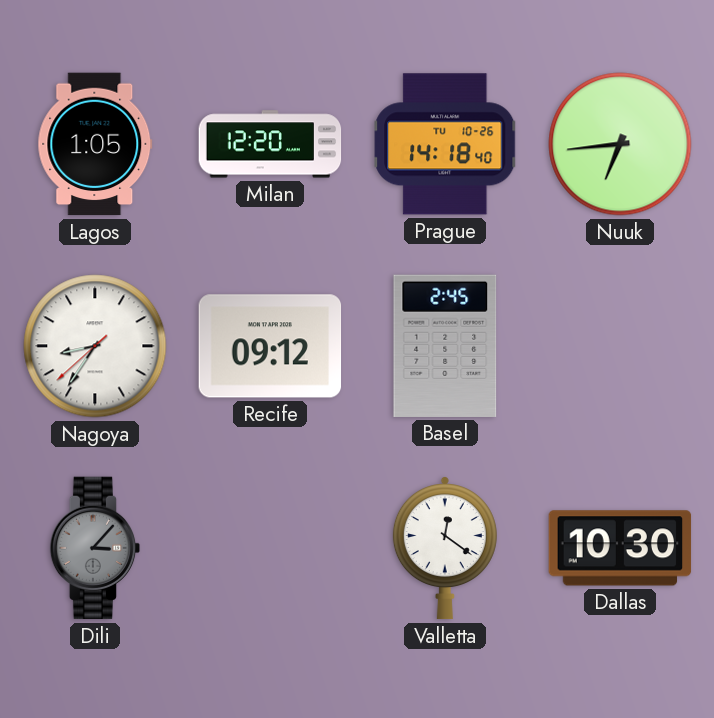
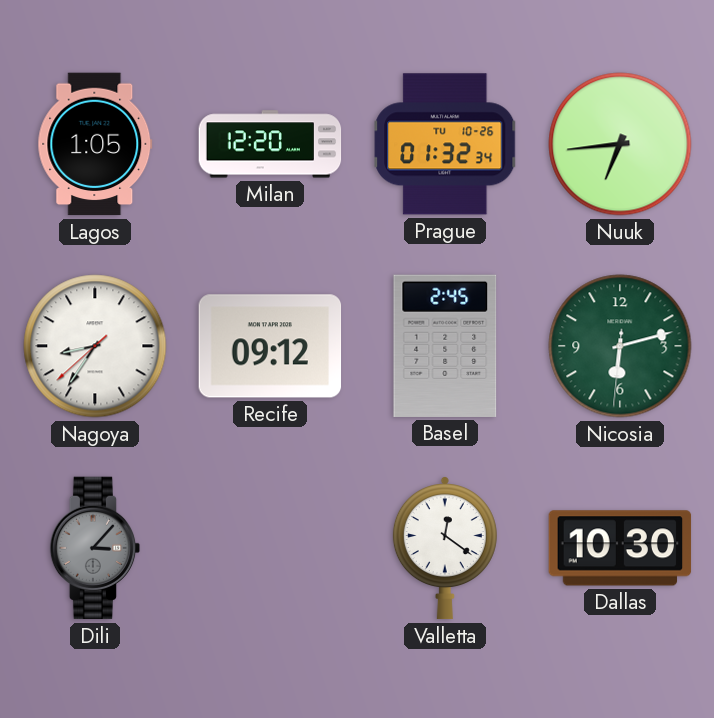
Prague: 14:18 -> 01:32 (445, 144)
Nicosia: none -> 6:12 (620, 346)
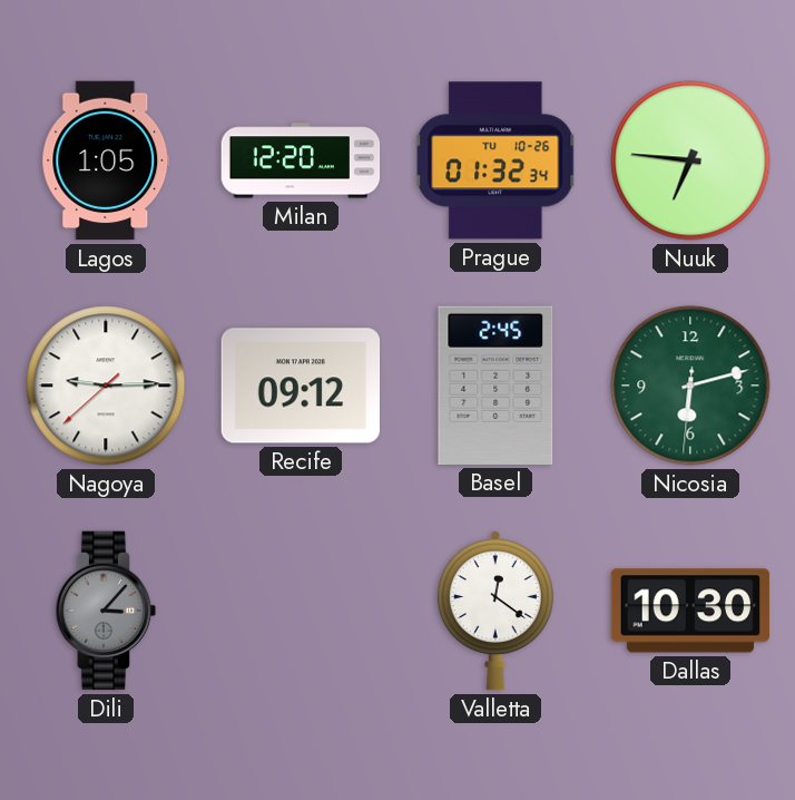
Nuuk: 6:44 -> 6:46 (690, 160)
Nagoya: 8:35 -> 9:14 (106, 386)
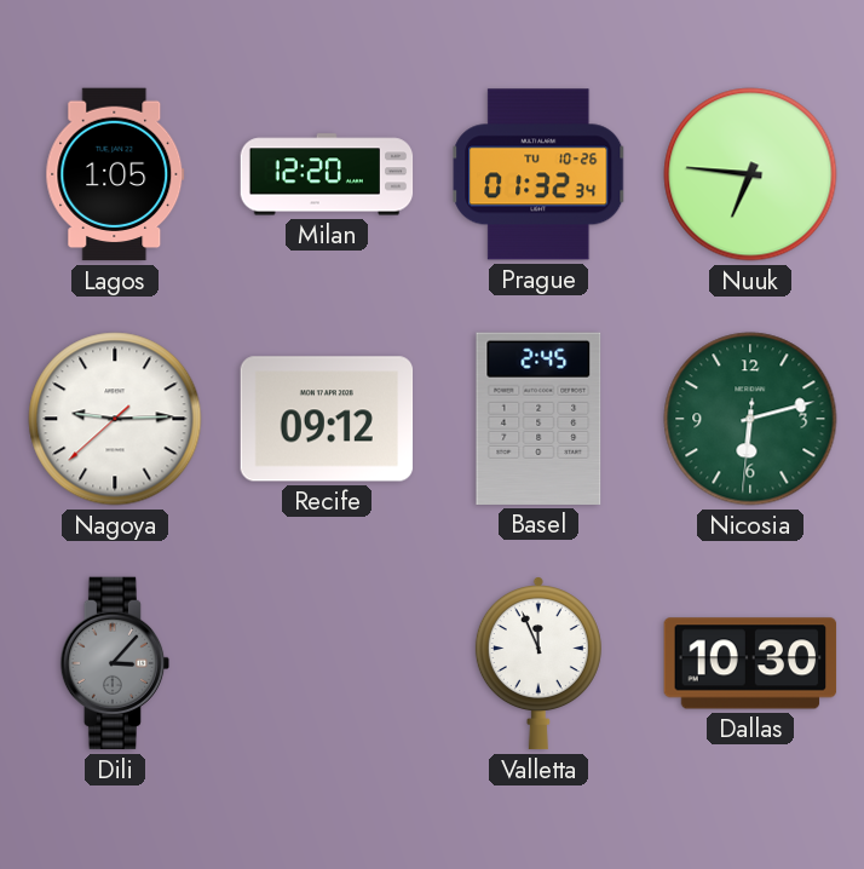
Valletta: 12:21 -> 11:56 (538, 664)
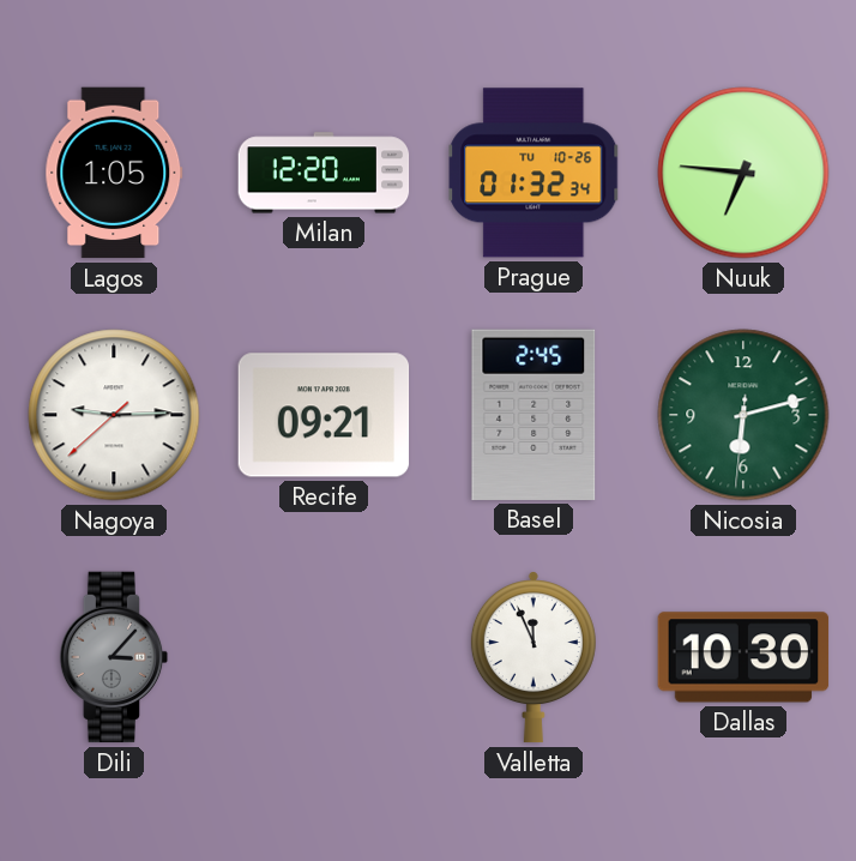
Recife: 09:12 -> 09:21 (324, 415)
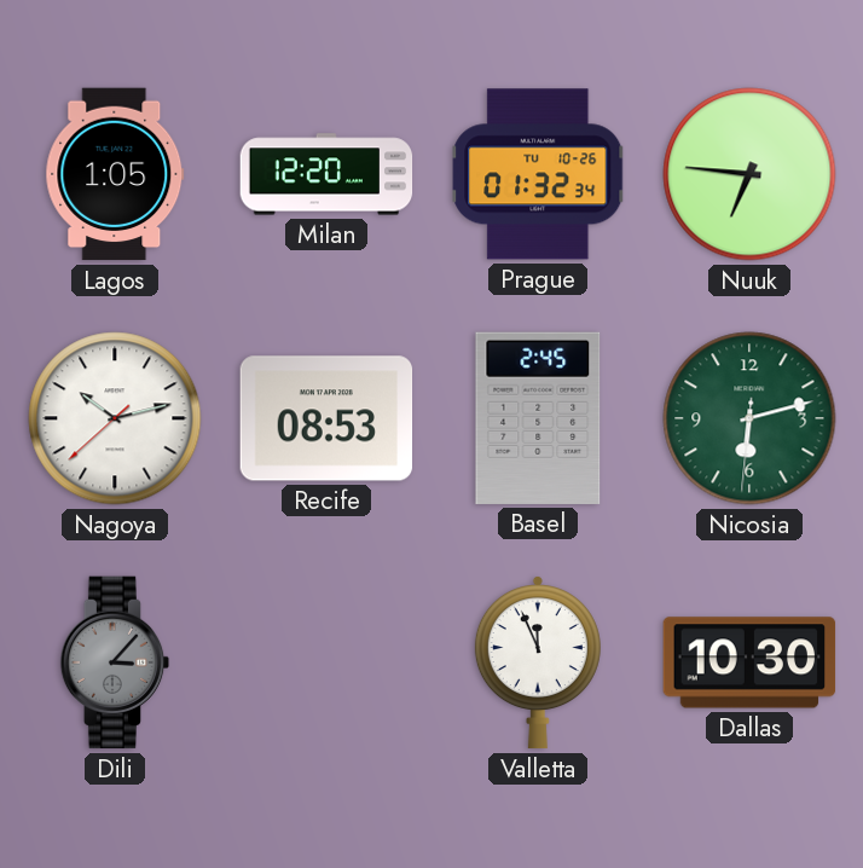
Nagoya: 9:14 -> 10:12 (115, 418)
Recife: 09:21 -> 08:53 (326, 418)
